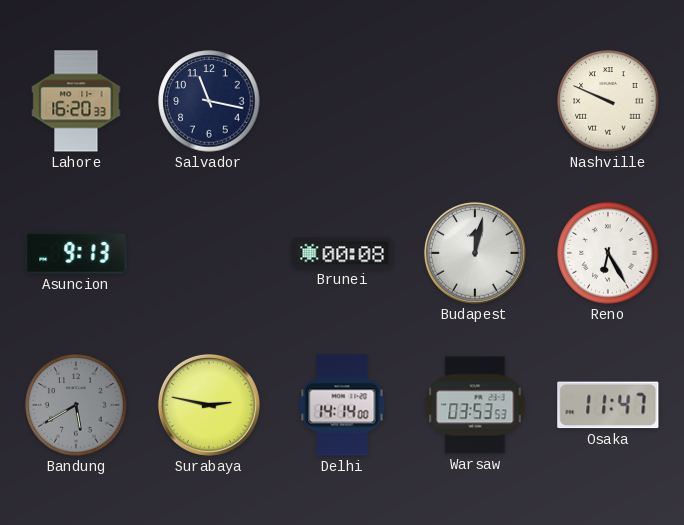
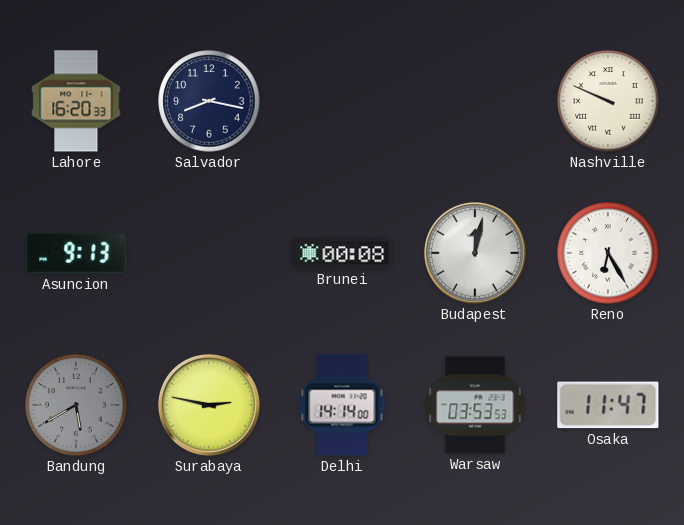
Salvador: 11:17 -> 8:17 (209, 101)
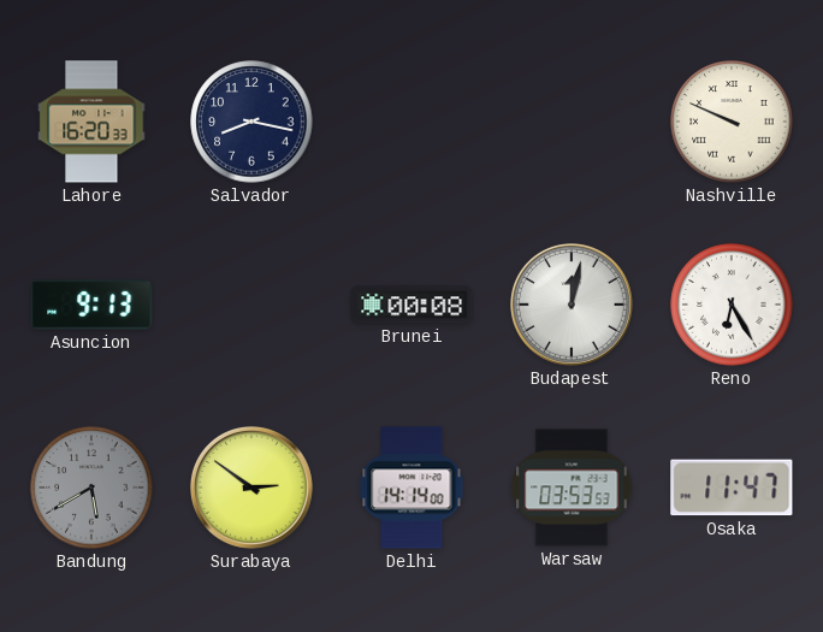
Surabaya: 2:47 -> 2:51 (251, 488)
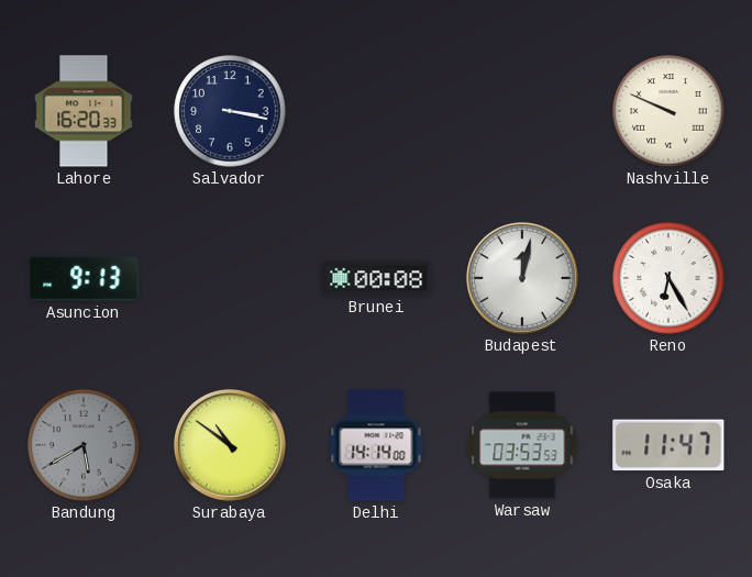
Salvador: 8:17 -> 3:17 (230, 111)
Surabaya: 2:51 -> 10:51 (230, 445)
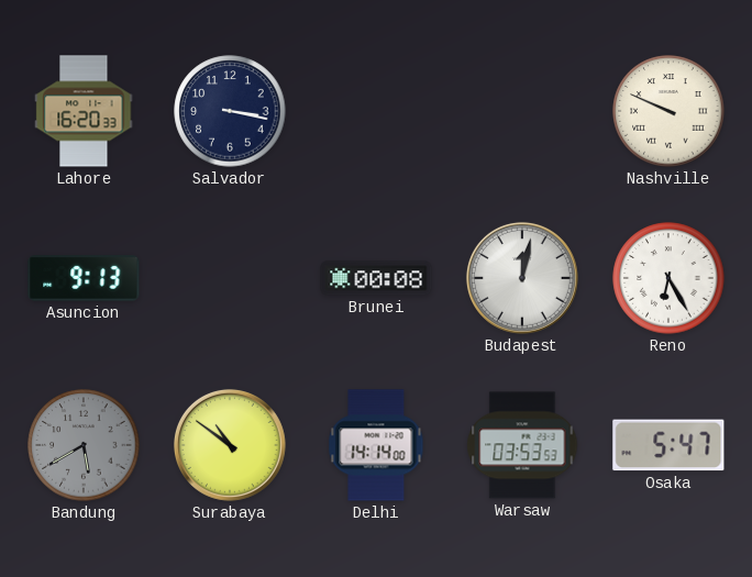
Osaka: 11:47 -> 5:47 (668, 445)
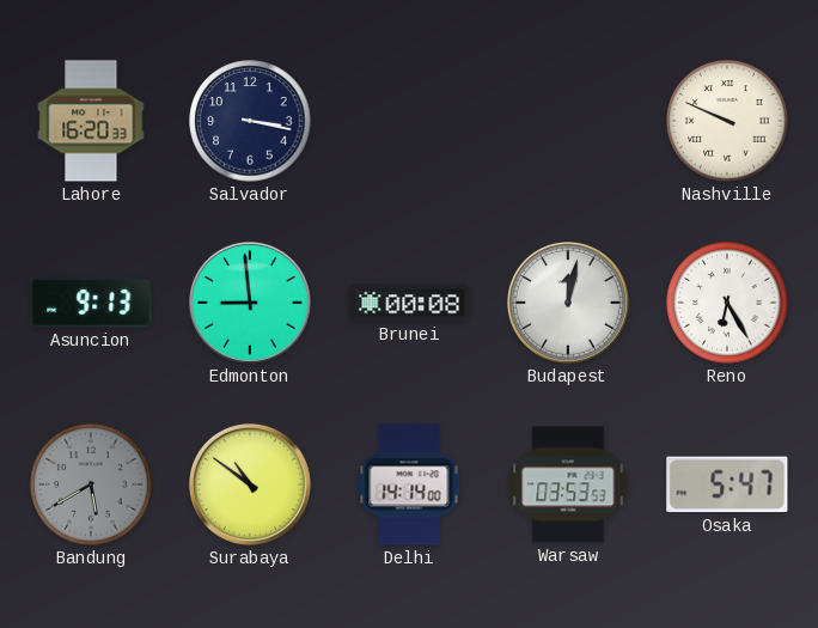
Edmonton: none -> 8:59 (250, 303)
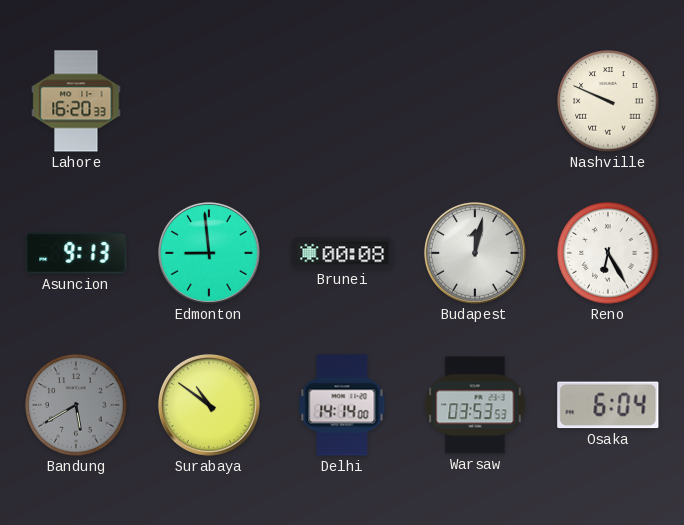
Salvador: 3:17 -> none (250, 121)
Osaka: 5:47 -> 6:04 (608, 405)
